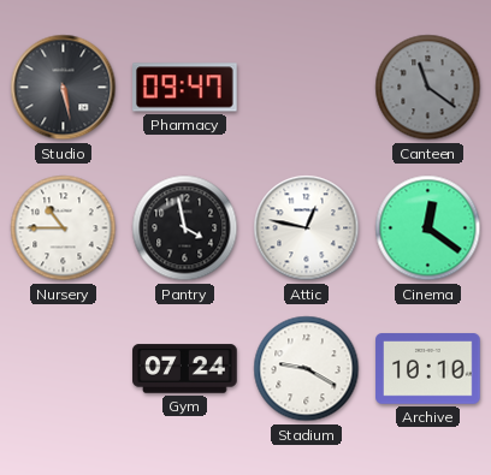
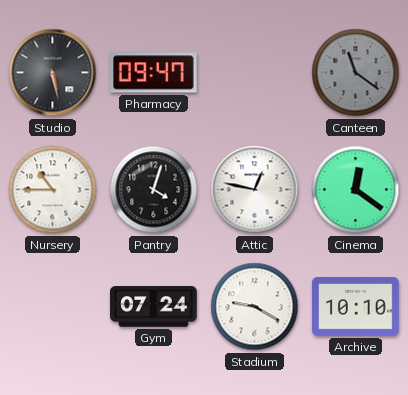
Pantry: 3:58 -> 4:03 (154, 190)
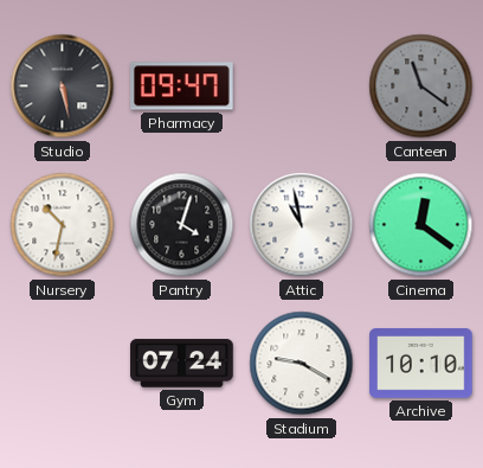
Nursery: 10:45 -> 10:32 (63, 225)
Attic: 12:47 -> 10:58 (302, 225)
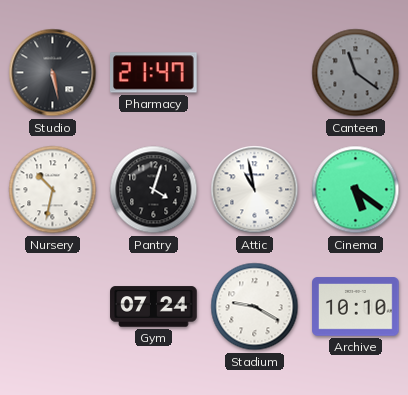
Pharmacy: 09:47 -> 21:47 (154, 73)
Cinema: 12:21 -> 5:21 (356, 190)
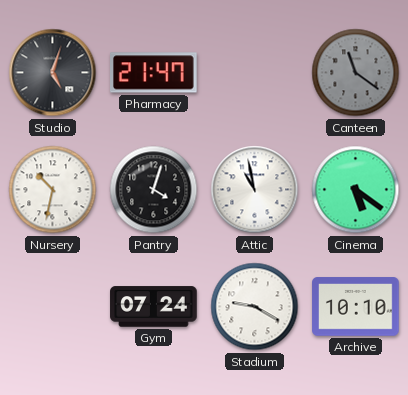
Studio: 5:28 -> 5:03 (53, 73)
